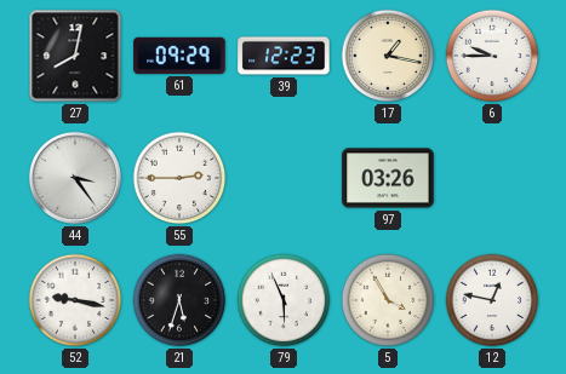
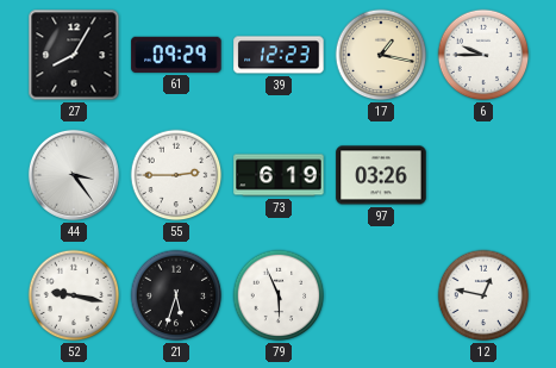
27: 8:02 -> 8:05 (74, 55)
73: none -> 6:19 (279, 175)
5: 3:55 -> none (388, 300)
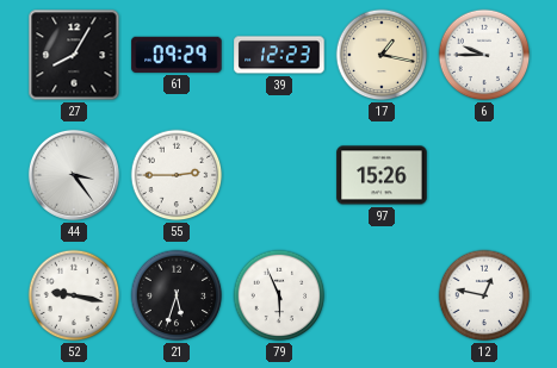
73: 6:19 -> none (279, 175)
97: 03:26 -> 15:26 (382, 175)
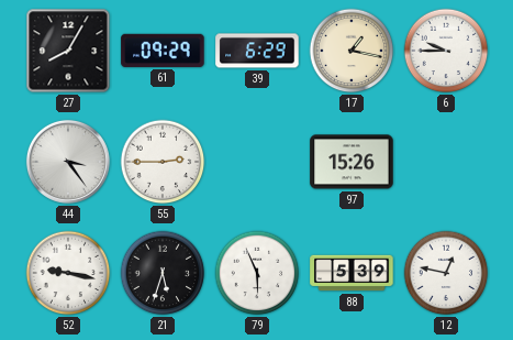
39: 12:23 -> 6:29 (257, 51)
88: none -> 5:39 (352, 273)
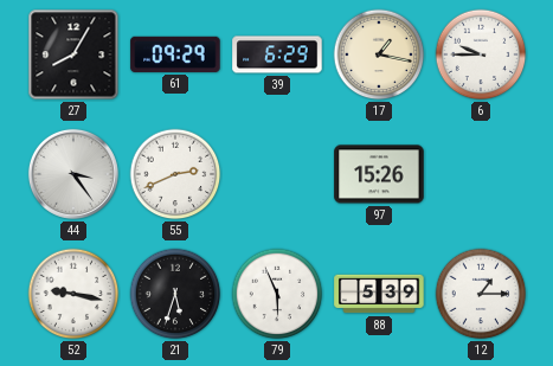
55: 2:45 -> 2:41 (175, 174)
12: 12:47 -> 1:15 (481, 294)
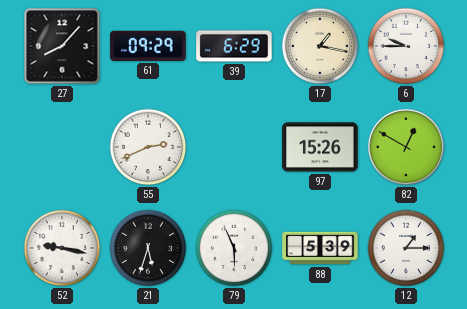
27: 8:05 -> 8:07 (62, 46)
44: 3:24 -> none (73, 174)
82: none -> 12:50 (406, 147)
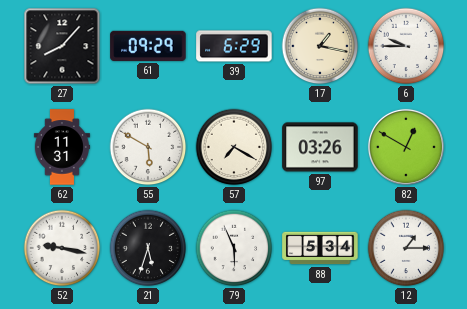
62: none -> 11:31 (62, 147)
55: 2:41 -> 5:50 (148, 147)
57: none -> 7:20 (234, 147)
97: 15:26 -> 03:26 (320, 147)
88: 5:39 -> 5:34 (320, 248)
